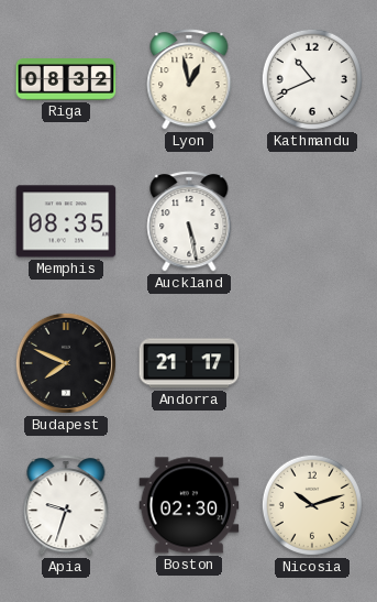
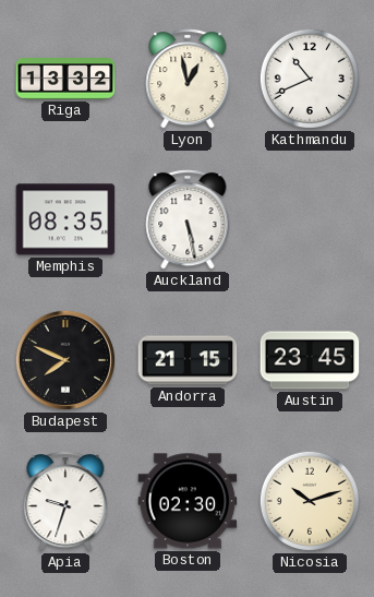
Riga: 08:32 -> 13:32 (65, 80)
Andorra: 21:17 -> 21:15 (188, 360)
Austin: none -> 23:45 (310, 360)
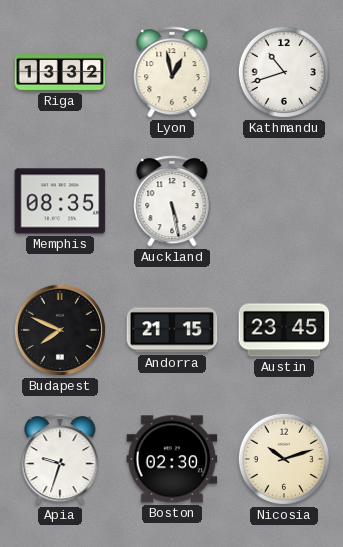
Kathmandu: 10:41 -> 10:42 (284, 72)
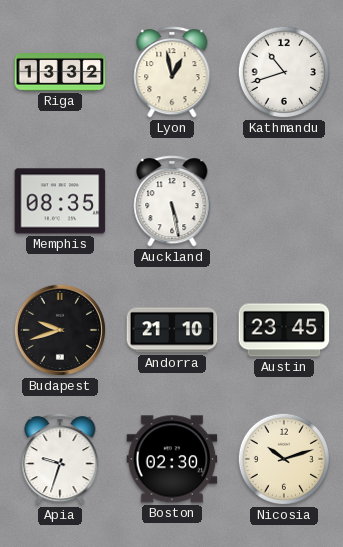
Budapest: 7:49 -> 9:42 (60, 330)
Andorra: 21:15 -> 21:10 (172, 330)
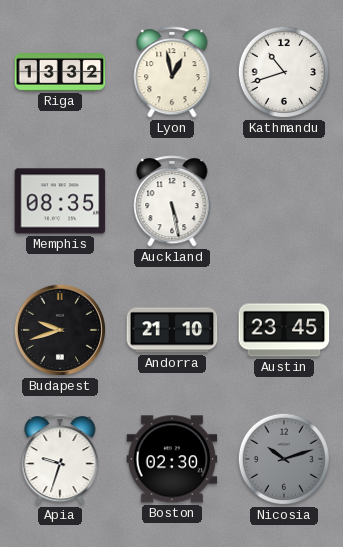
Nicosia dial: cream -> grey (284, 459)
